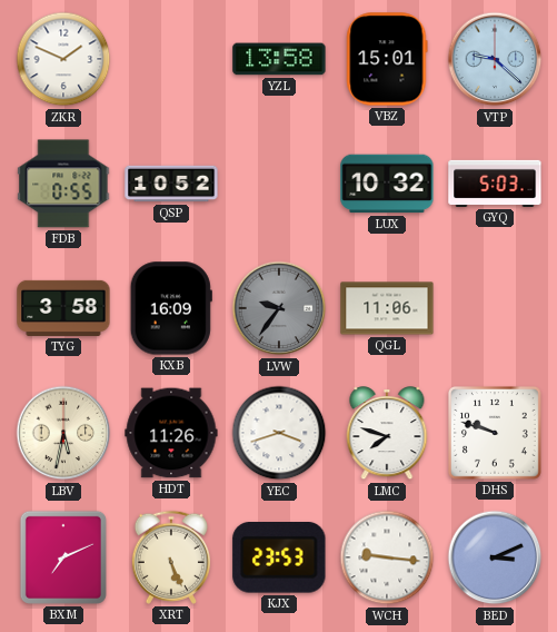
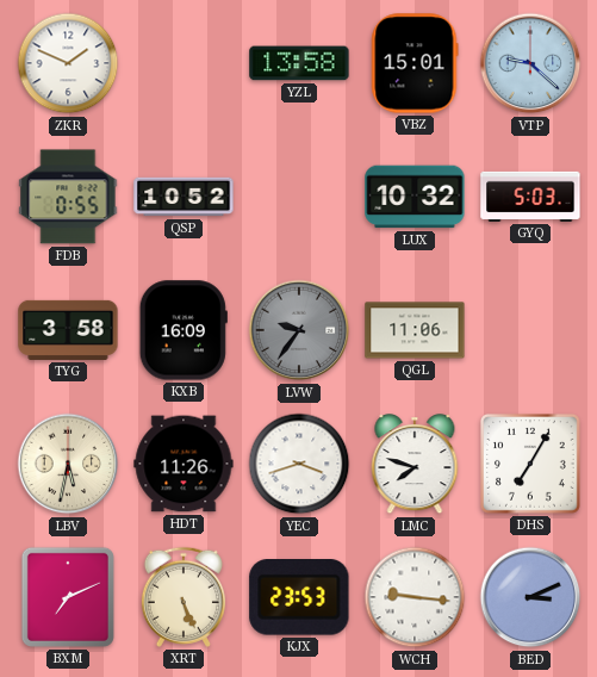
DHS: 9:48 -> 7:05 (531, 465)
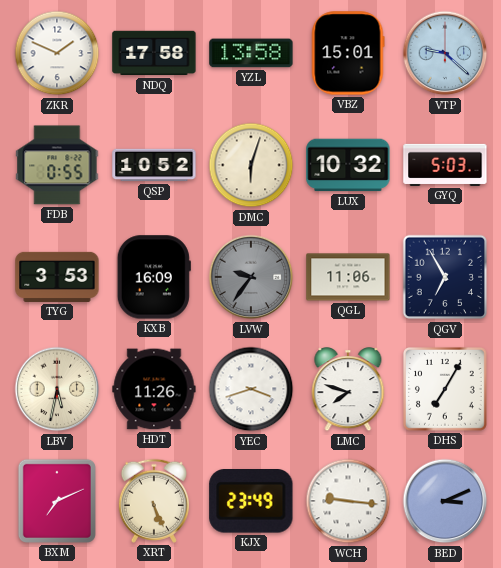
NDQ: none -> 17:58 (154, 53)
DMC: none -> 6:03 (251, 165)
TYG: 3:58 -> 3:53 (57, 277)
QGV: none -> 6:55 (445, 277)
KJX: 23:53 -> 23:49 (251, 502)
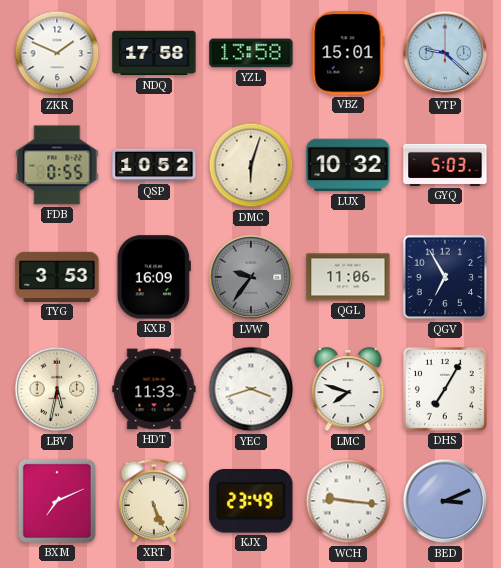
HDT: 11:26 -> 11:33 (154, 389)
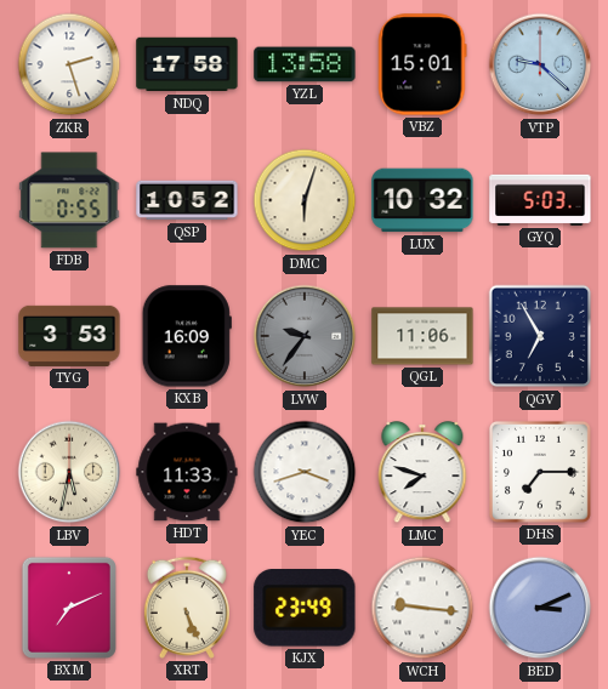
ZKR: 1:49 -> 2:27 (69, 64)
DHS: 7:05 -> 7:15 (541, 473)
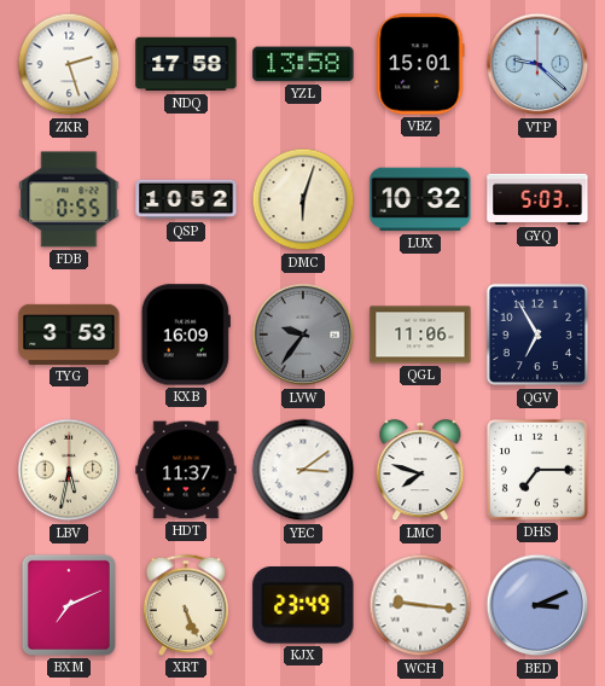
HDT: 11:33 -> 11:37 (186, 470)
YEC: 3:42 -> 3:09 (303, 470)
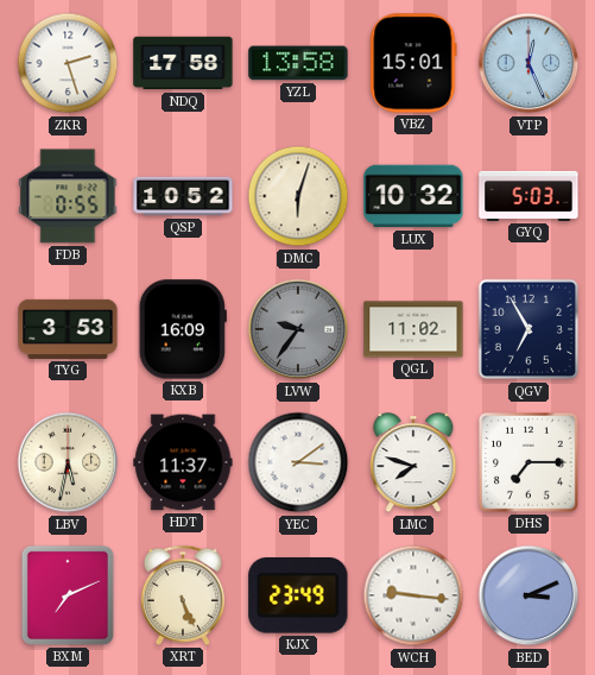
VTP: 9:22 -> 12:26 (528, 63)
QGL: 11:06 -> 11:02 (413, 329)
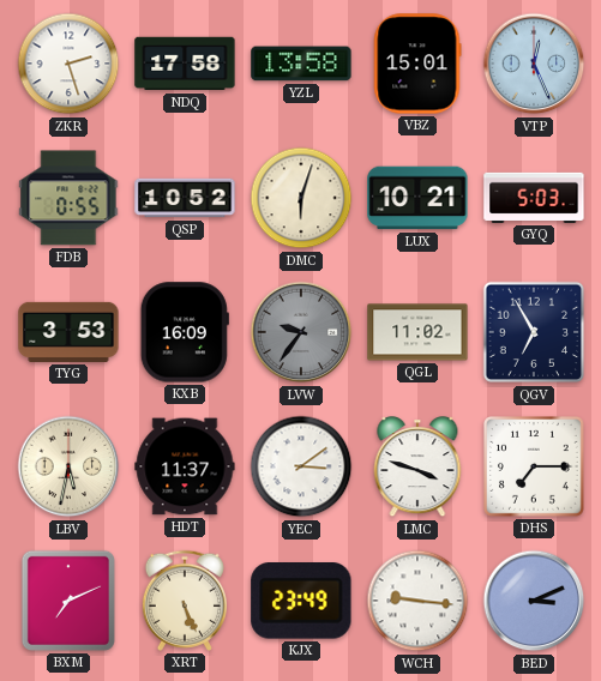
LUX: 10:32 -> 10:21 (417, 198)
LMC: 7:48 -> 3:48 (417, 468)
